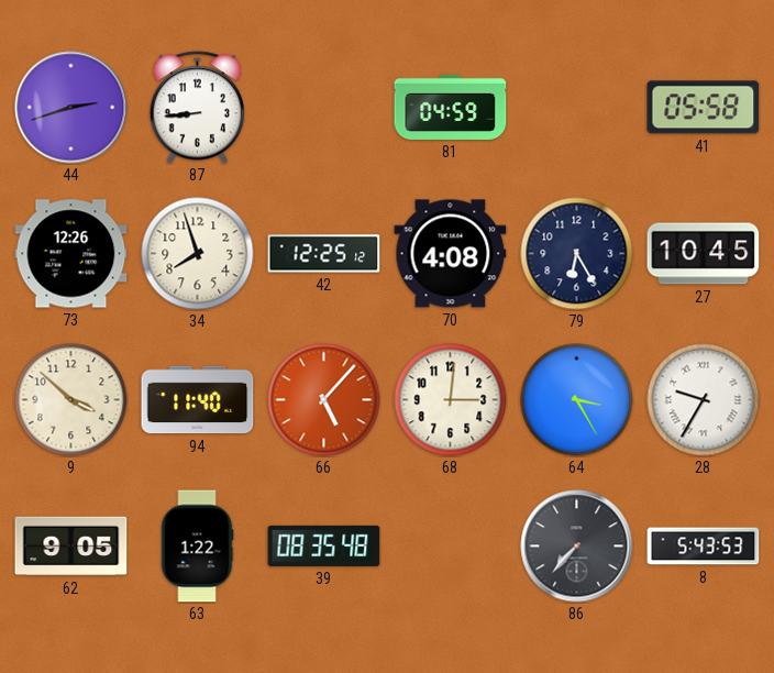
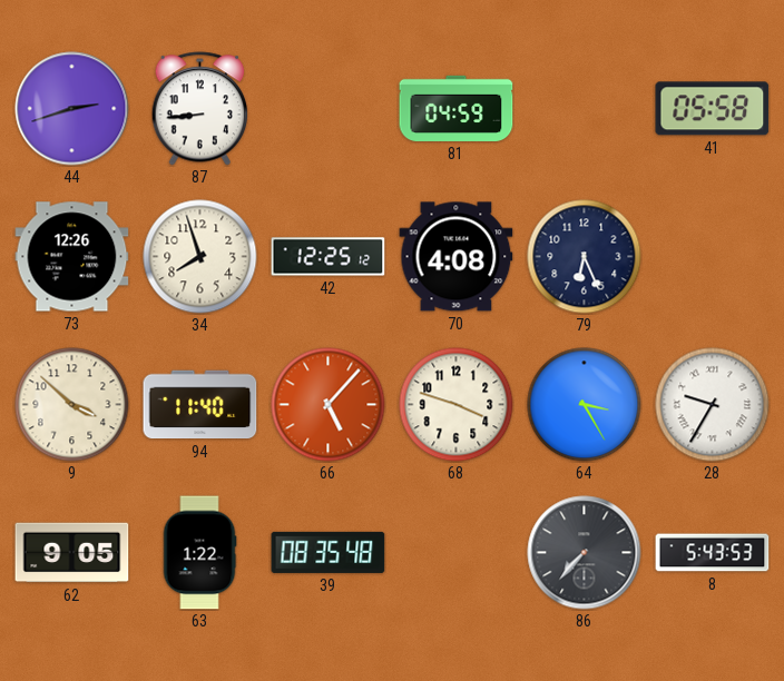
79: 6:25 -> 6:26 (585, 257)
27: 10:45 -> none (704, 254)
68: 3:01 -> 3:48 (457, 405)
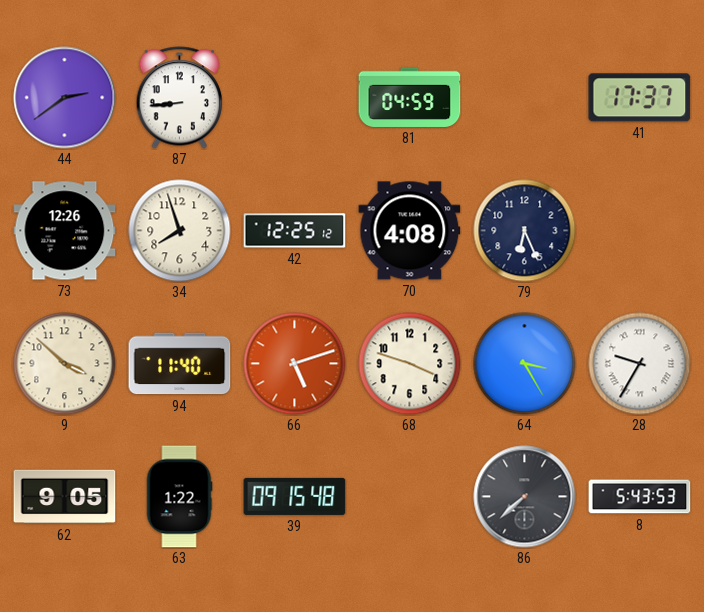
44: 2:42 -> 2:39 (65, 98)
41: 05:58 -> 17:37 (640, 98)
66: 5:07 -> 5:12 (295, 364)
39: 08:35 -> 09:15 (295, 496)
86: 7:37 -> 7:38 (525, 497)
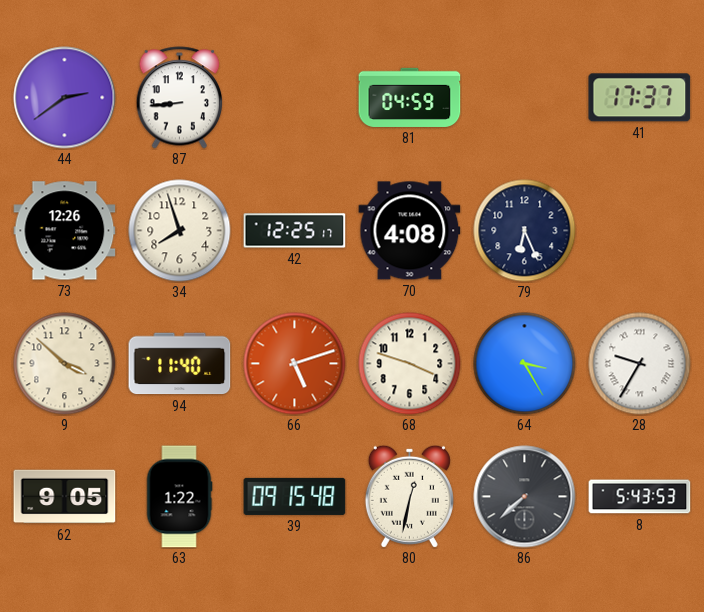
42: 12:25:12 -> 12:25:17 (295, 231)
80: none -> 12:32 (409, 496)
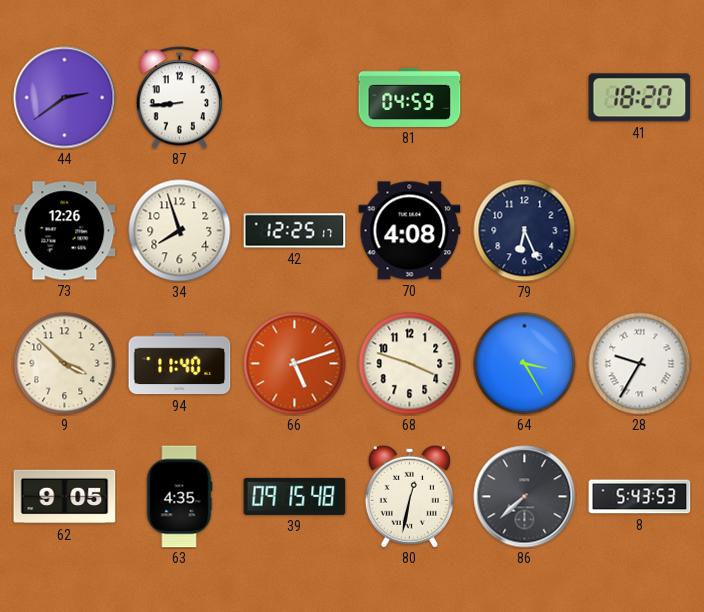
41: 17:37 -> 18:20 (640, 98)
63: 1:22 -> 4:35 (179, 497)
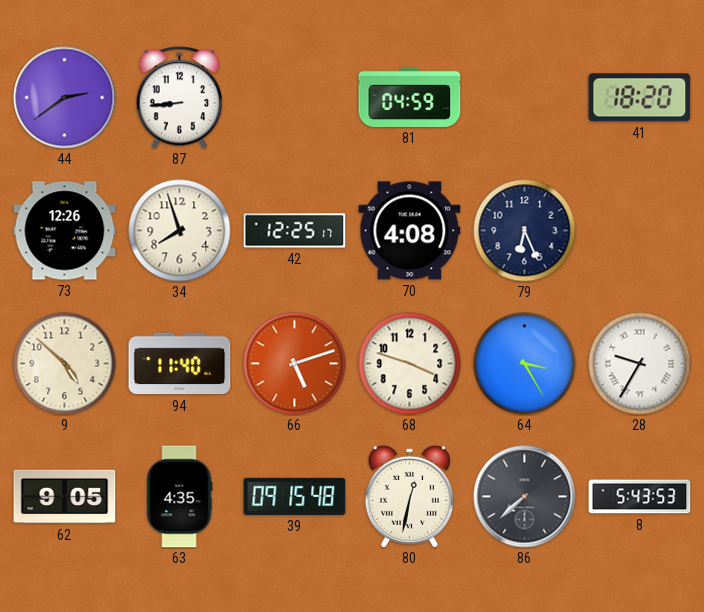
9: 3:52 -> 4:52 (65, 364)
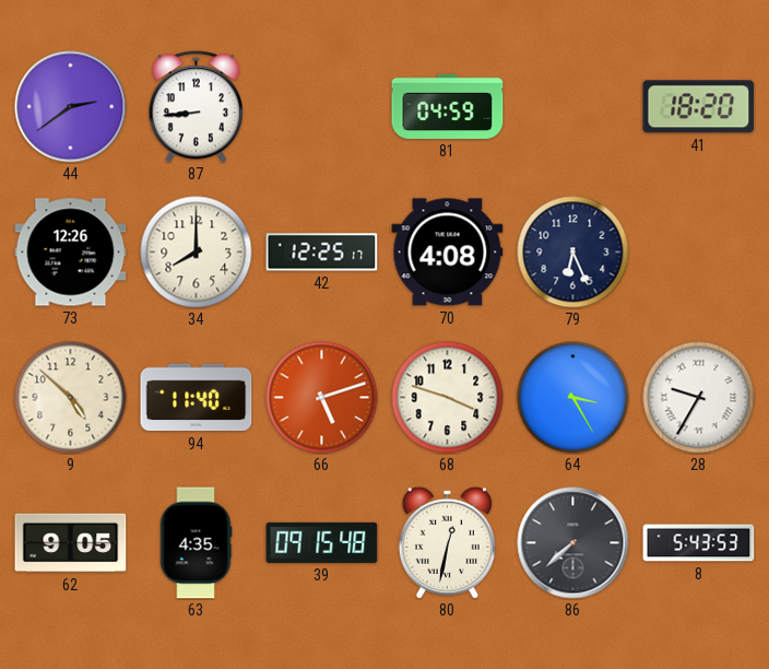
34: 7:57 -> 8:00 (197, 253)
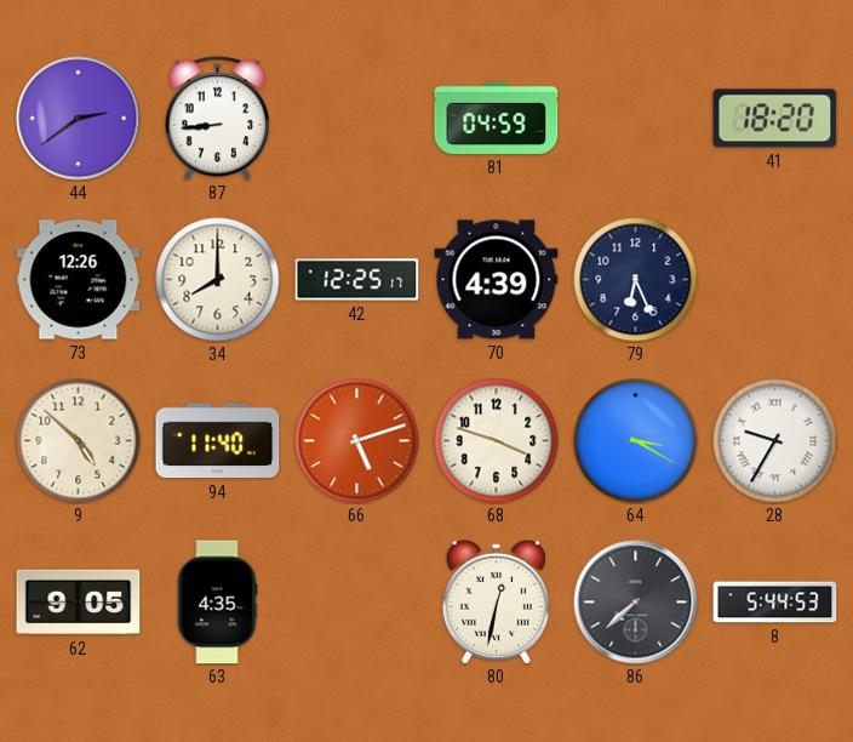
70: 4:08 -> 4:39 (497, 280)
64: 3:25 -> 3:20 (636, 441)
39: 09:15 -> none (322, 542)
8: 5:43 -> 5:44 (775, 603)
